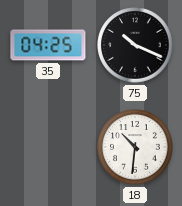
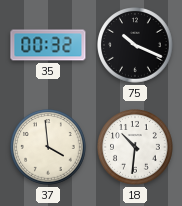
35: 04:25 -> 00:32 (48, 45)
37: none -> 3:59 (48, 147)
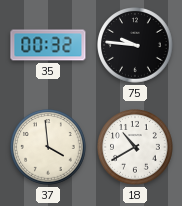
75: 10:19 -> 9:46 (135, 45)
18: 10:31 -> 10:40 (135, 147)
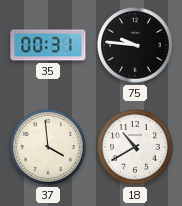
35: 00:32 -> 00:31 (48, 45)
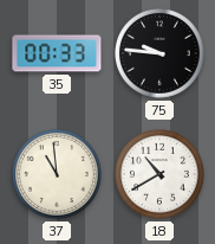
35: 00:31 -> 00:33 (57, 53)
37: 3:59 -> 10:59 (57, 174)
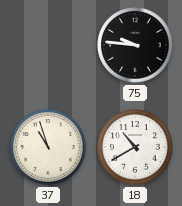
35: 00:33 -> none (57, 53)
37: 10:59 -> 10:57 (48, 147)
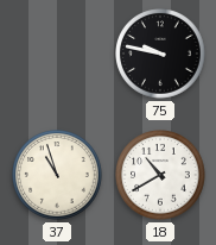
75: 9:46 -> 9:47 (160, 54)
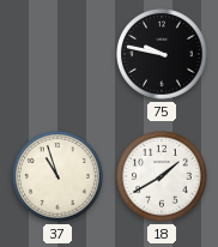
18: 10:40 -> 1:40 (162, 176)
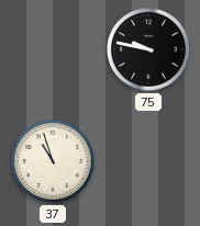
18: 1:40 -> none (162, 176)
